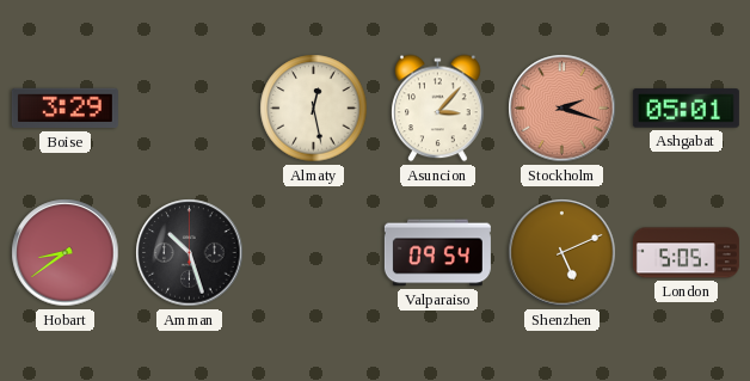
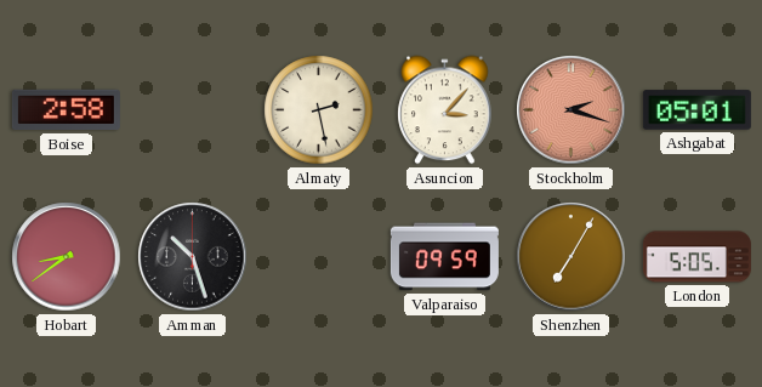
Boise: 3:29 -> 2:58 (66, 110)
Almaty: 12:28 -> 2:28 (319, 110)
Valparaiso: 09:54 -> 09:59 (444, 257)
Shenzhen: 5:11 -> 7:05 (571, 257)
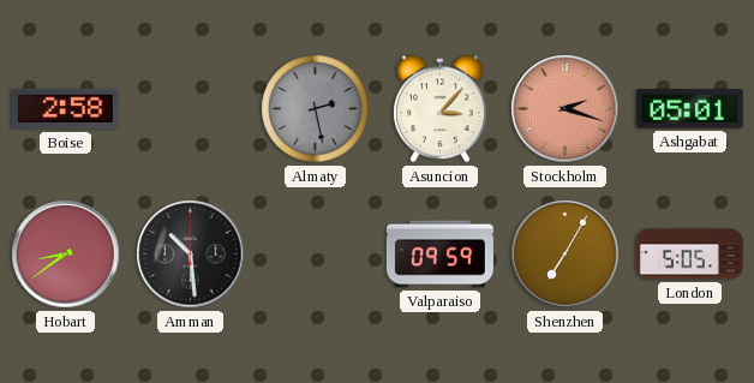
Almaty dial: cream -> grey (316, 109)
Amman: 10:27 -> 10:29 (191, 255)
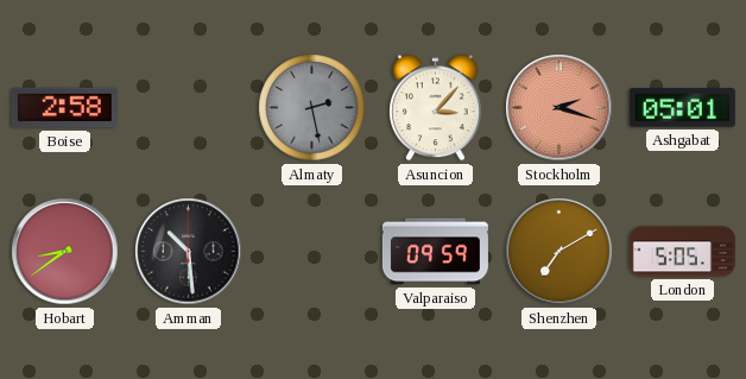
Shenzhen: 7:05 -> 7:10 (559, 252)
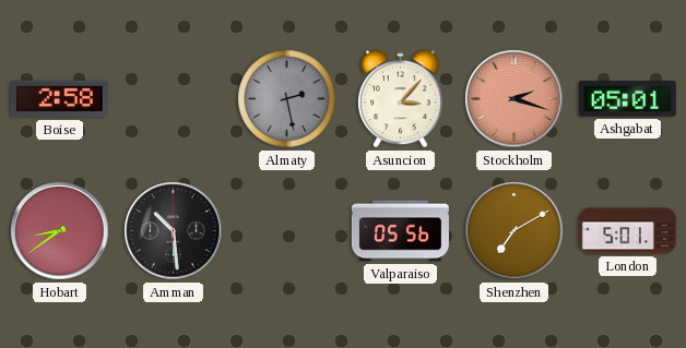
Valparaiso: 09:59 -> 05:56 (400, 231)
London: 5:05 -> 5:01 (627, 231)
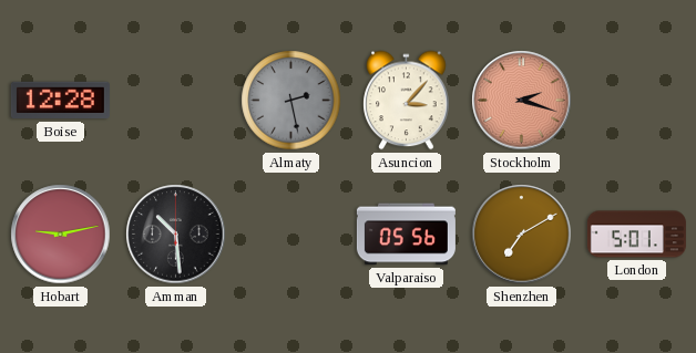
Boise: 2:58 -> 12:28 (60, 101)
Ashgabat: 05:01 -> none (627, 99)
Hobart: 8:39 -> 9:13 (61, 235)
